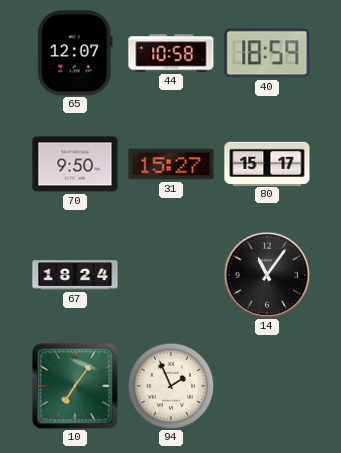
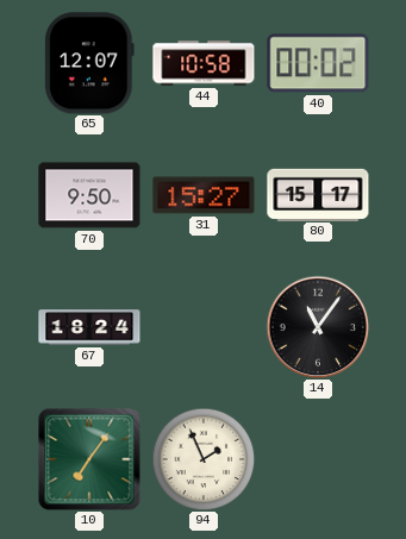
40: 18:59 -> 00:02 (318, 63)
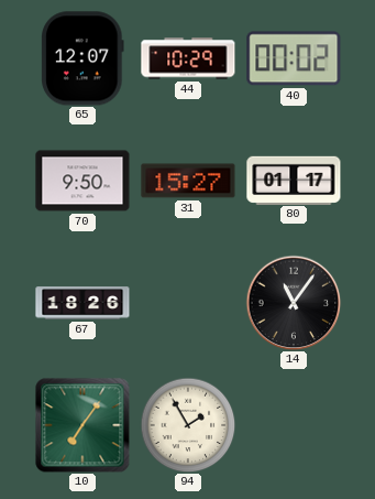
44: 10:58 -> 10:29 (188, 58)
80: 15:17 -> 01:17 (294, 180)
67: 18:24 -> 18:26 (82, 303)
94: 1:56 -> 1:55 (188, 425)
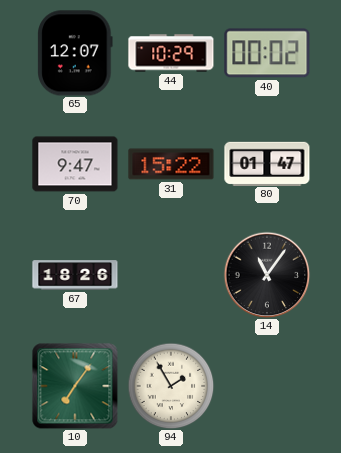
70: 9:50 -> 9:47 (75, 164)
31: 15:27 -> 15:22 (171, 164)
80: 01:17 -> 01:47 (267, 163)
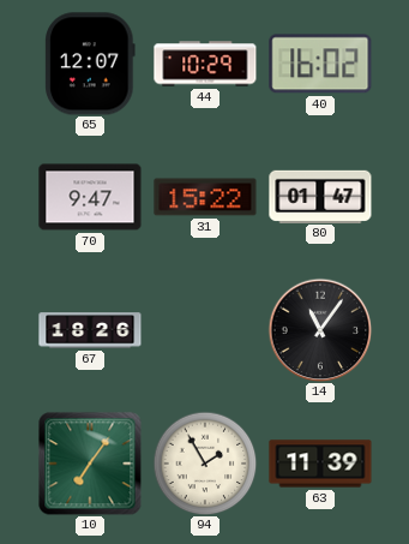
40: 00:02 -> 16:02 (320, 64)
63: none -> 11:39 (320, 464)
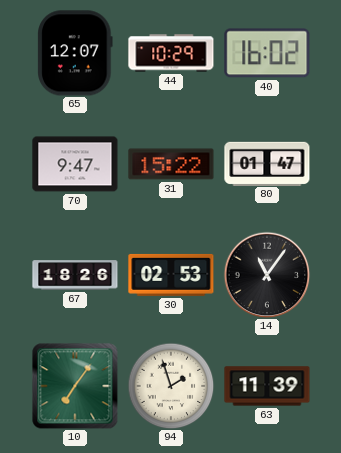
30: none -> 02:53 (171, 275)
94: 1:55 -> 1:57 (171, 386)
